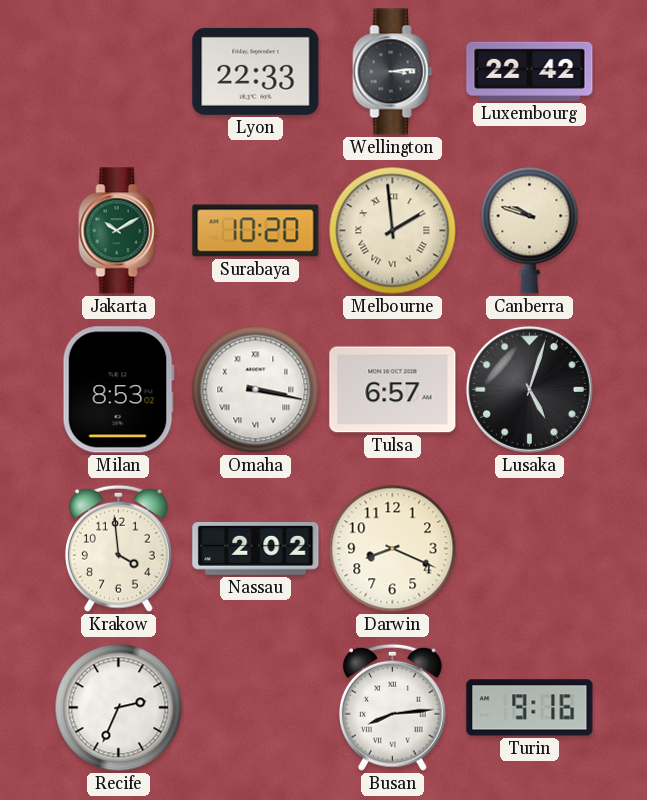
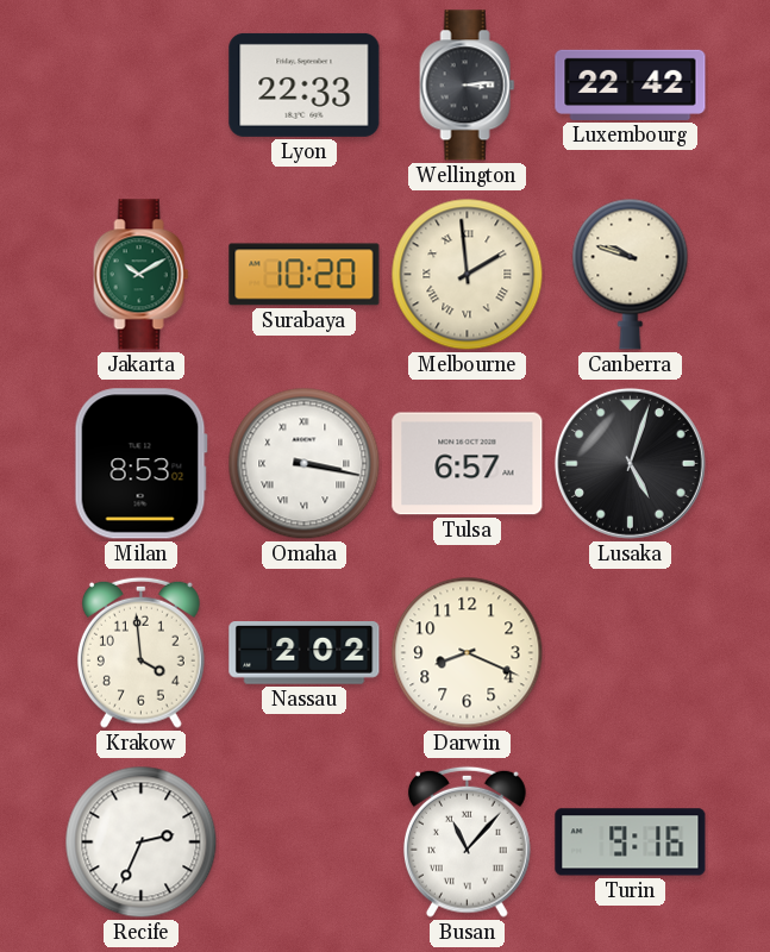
Busan: 8:14 -> 11:07 (467, 841)
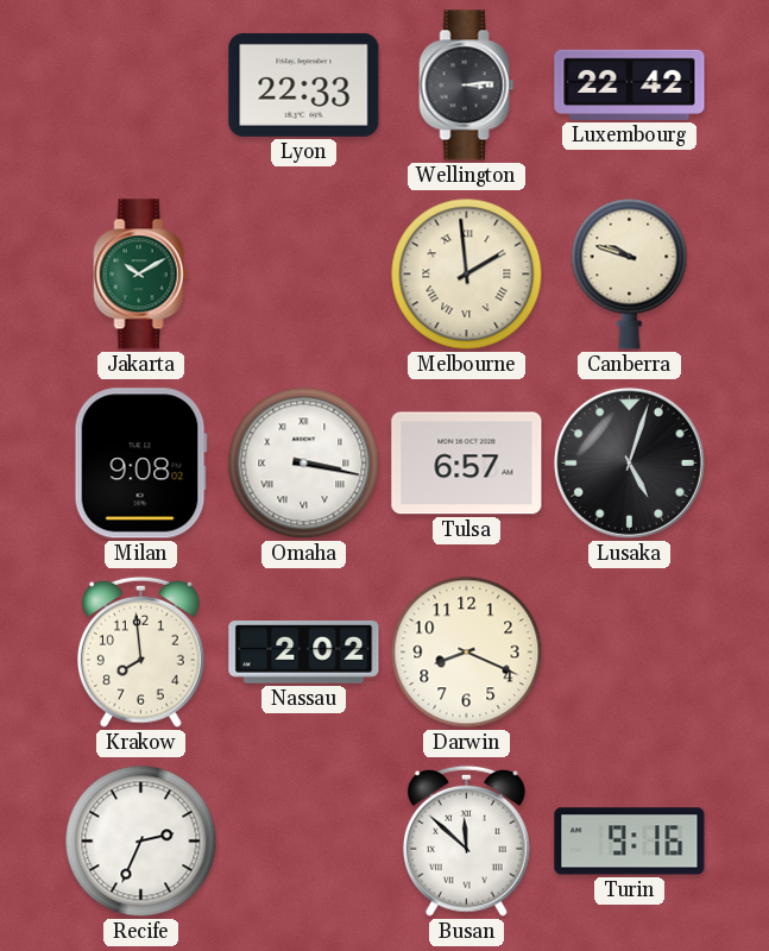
Surabaya: 10:20 -> none (305, 275)
Milan: 8:53 -> 9:08 (140, 464)
Krakow: 3:59 -> 7:59 (140, 651)
Busan: 11:07 -> 11:52 (466, 840)
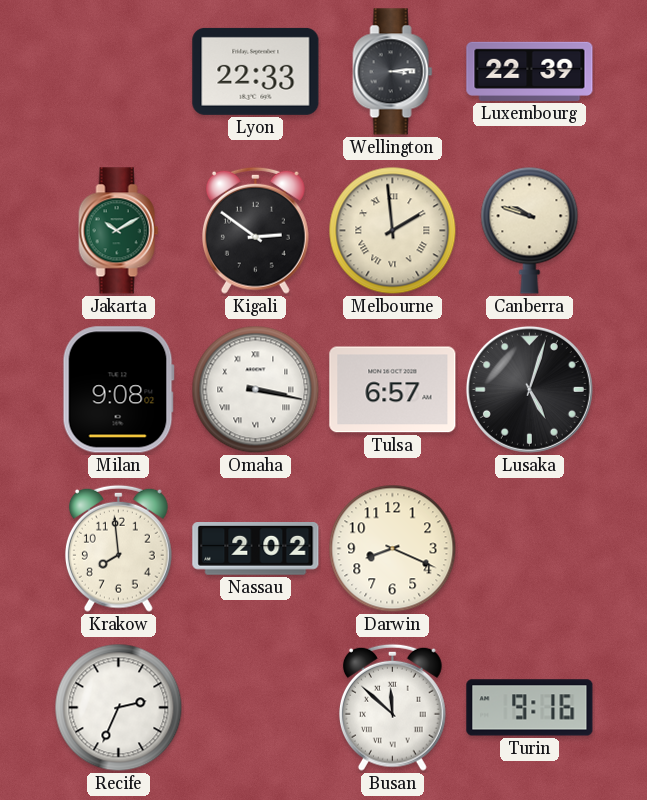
Luxembourg: 22:42 -> 22:39 (530, 71)
Kigali: none -> 2:51 (255, 230)
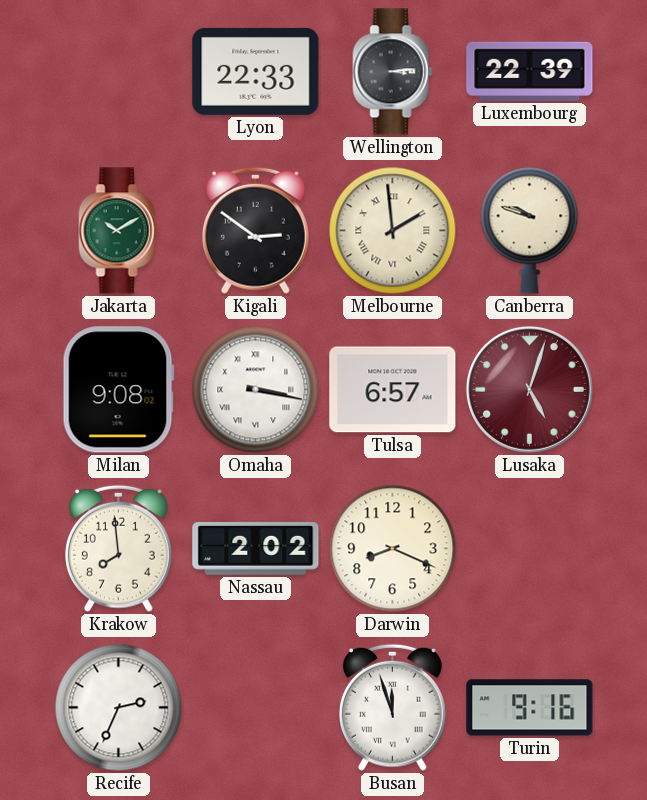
Lusaka dial: black -> burgundy (529, 389)
Busan: 11:52 -> 11:57 (392, 707)
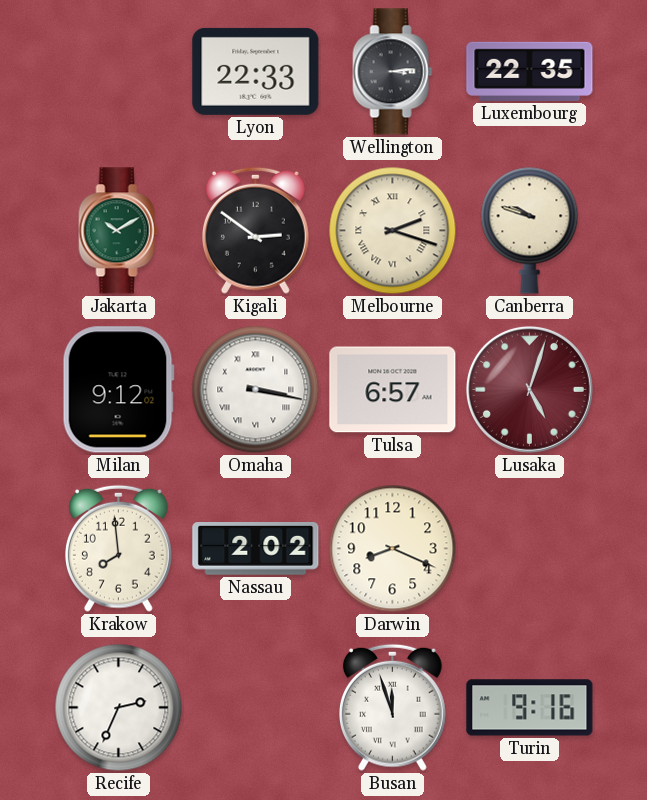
Luxembourg: 22:39 -> 22:35 (530, 71)
Melbourne: 1:59 -> 2:18 (393, 231)
Milan: 9:08 -> 9:12 (118, 390)
